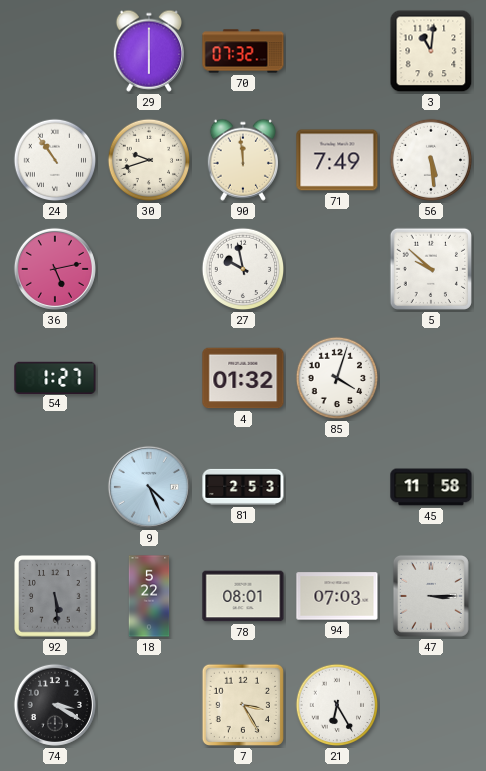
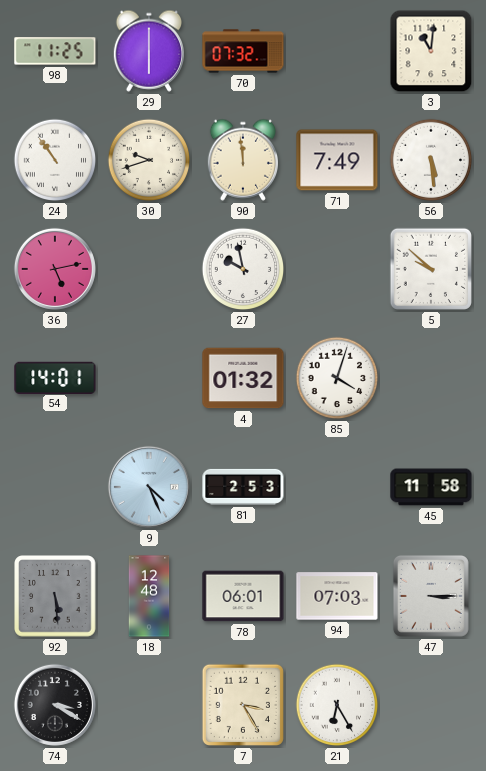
98: none -> 11:25 (55, 51)
54: 1:27 -> 14:01 (55, 377)
18: 5:22 -> 12:48 (149, 596)
78: 08:01 -> 06:01 (243, 596)
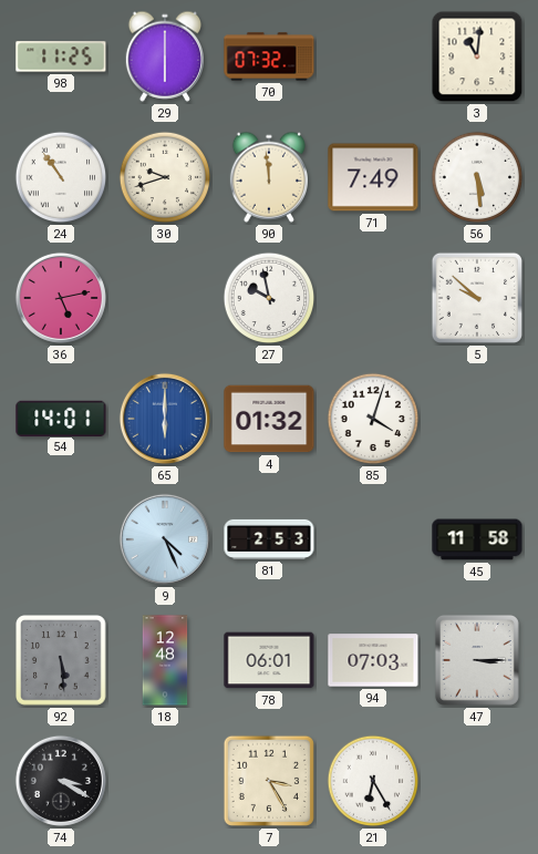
65: none -> 6:00 (165, 419)
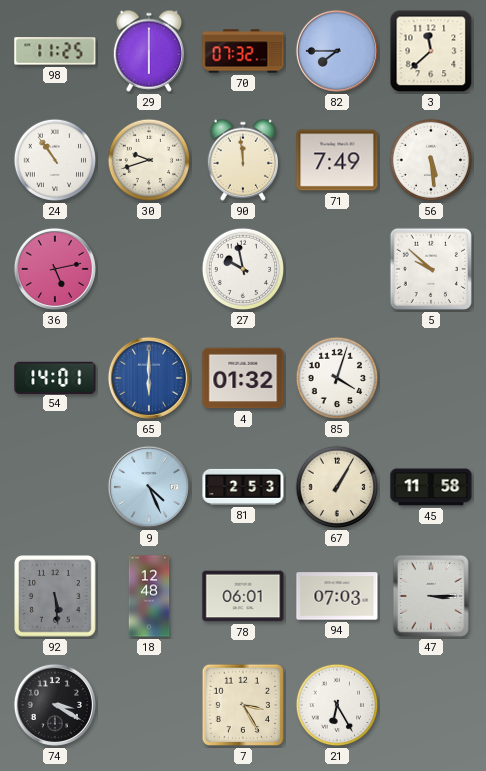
82: none -> 7:45 (337, 51)
3: 11:01 -> 11:38 (431, 51)
67: none -> 1:05 (337, 487)
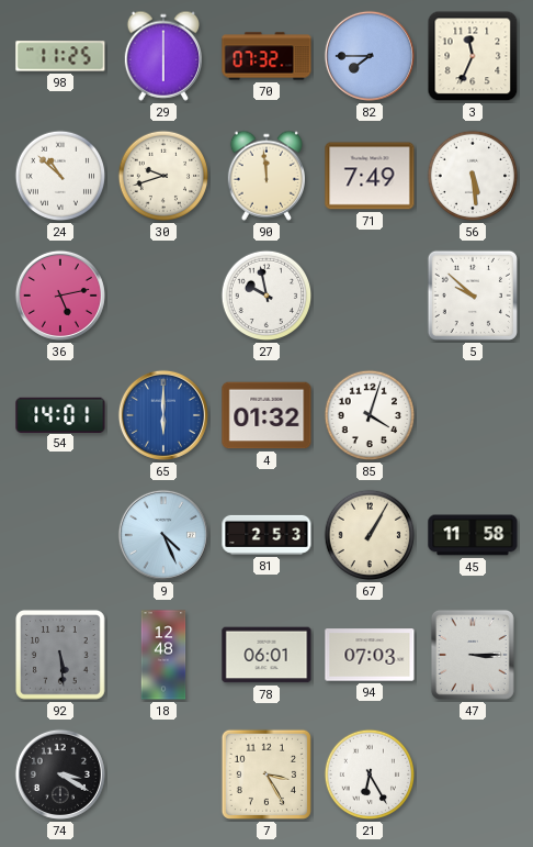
3: 11:38 -> 11:34 (473, 56)
24: 10:54 -> 10:52 (60, 176)
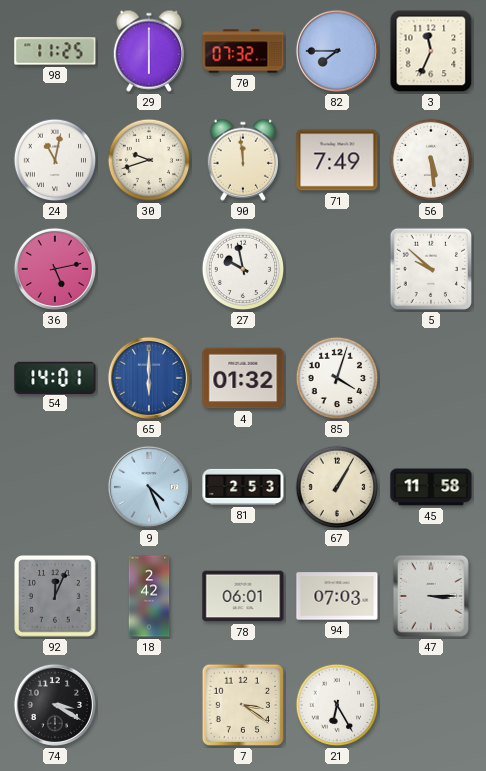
24: 10:52 -> 11:02 (55, 160)
92: 5:29 -> 12:04 (55, 596)
18: 12:48 -> 2:42 (149, 596)
7: 3:25 -> 3:21 (243, 705)
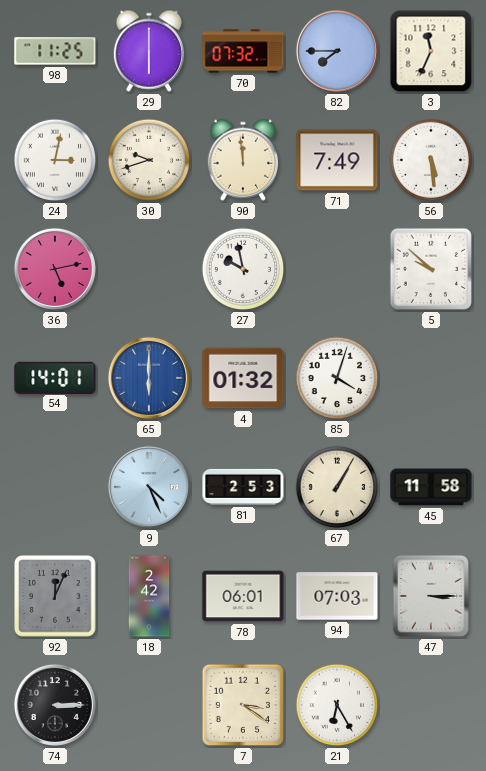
24: 11:02 -> 3:02 (55, 160)
74: 3:20 -> 3:15 (55, 705)
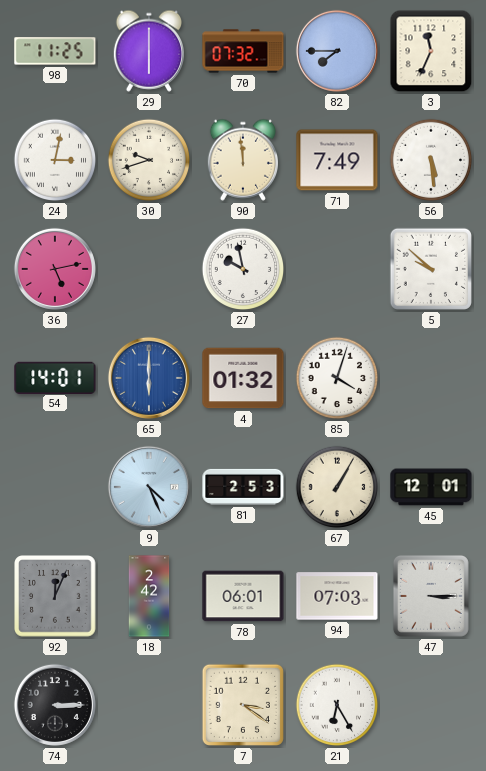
45: 11:58 -> 12:01 (431, 487)
